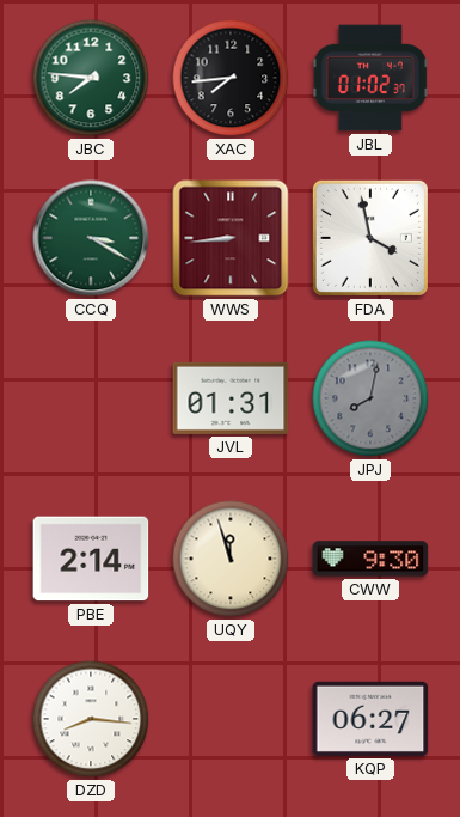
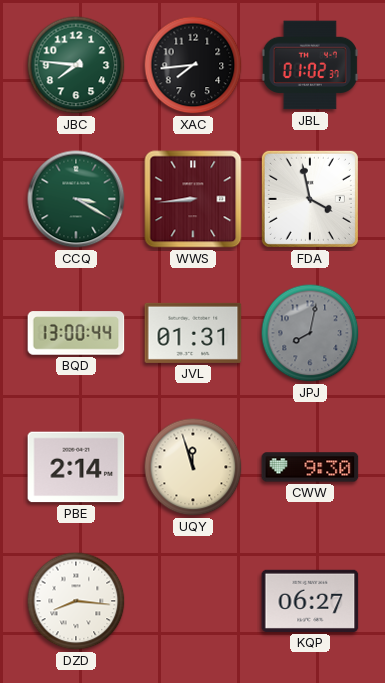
BQD: none -> 13:00 (76, 333)
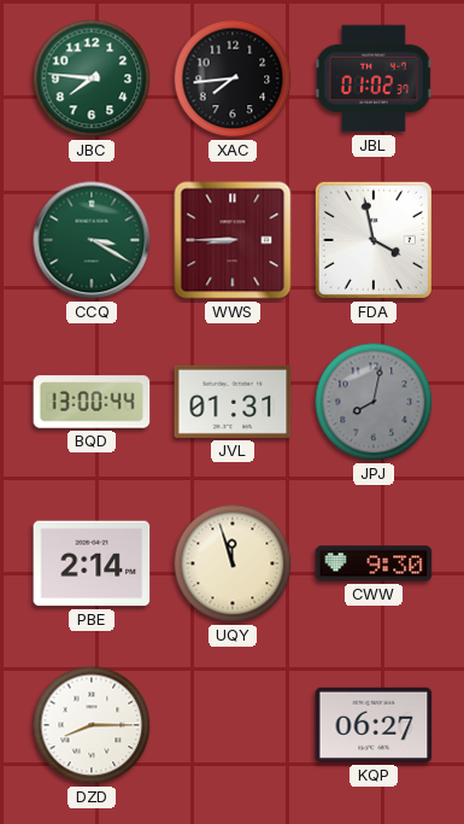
WWS: 8:44 -> 8:45 (233, 240)
DZD: 8:16 -> 8:15 (92, 725)
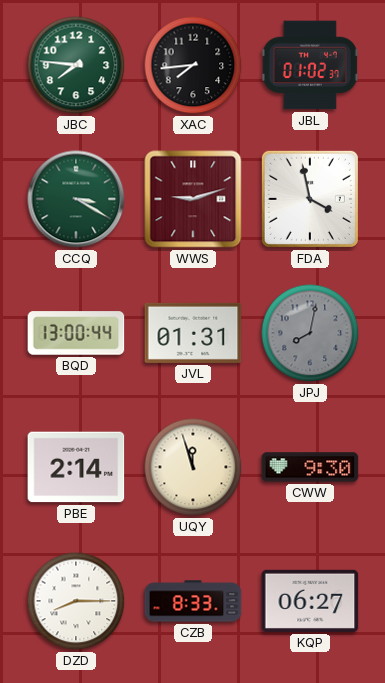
WWS: 8:45 -> 9:12 (193, 199)
CZB: none -> 8:33 (193, 601)
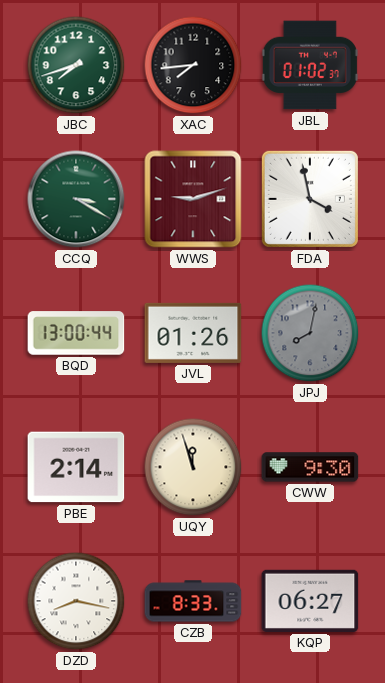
JBC: 7:46 -> 7:42 (76, 65)
JVL: 01:31 -> 01:26 (193, 333)
DZD: 8:15 -> 8:17 (76, 601)
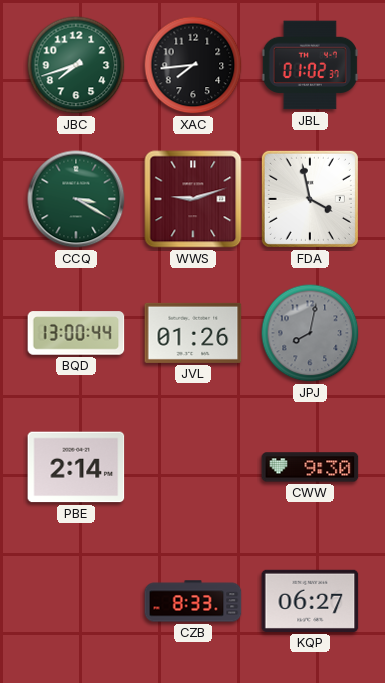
UQY: 11:57 -> none (193, 467)
DZD: 8:17 -> none (76, 601)
